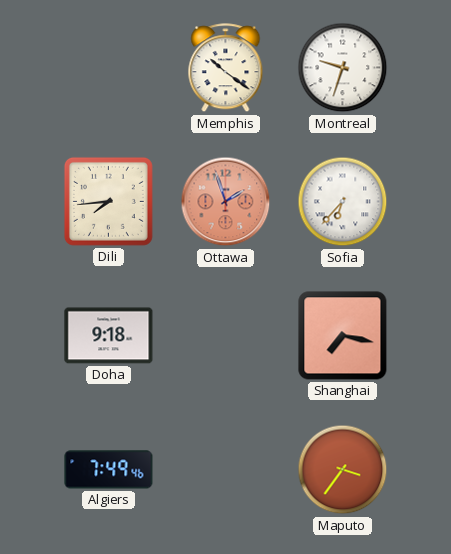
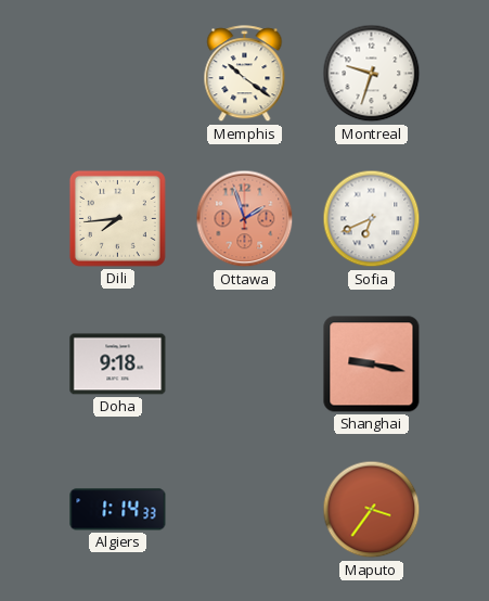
Sofia: 6:37 -> 6:41 (372, 219)
Shanghai: 7:17 -> 9:17 (372, 365)
Algiers: 7:49 -> 1:14 (118, 510)
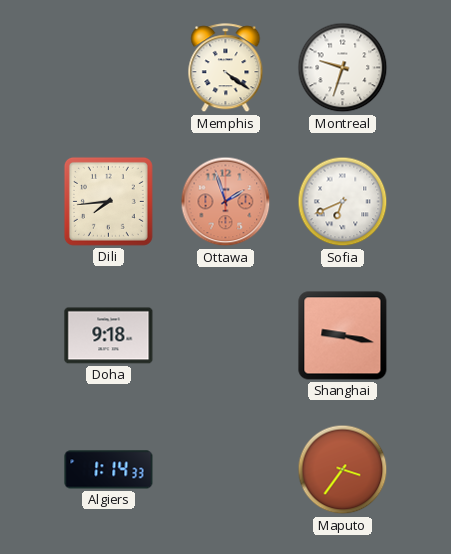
Memphis: 10:21 -> 4:21 (226, 68)
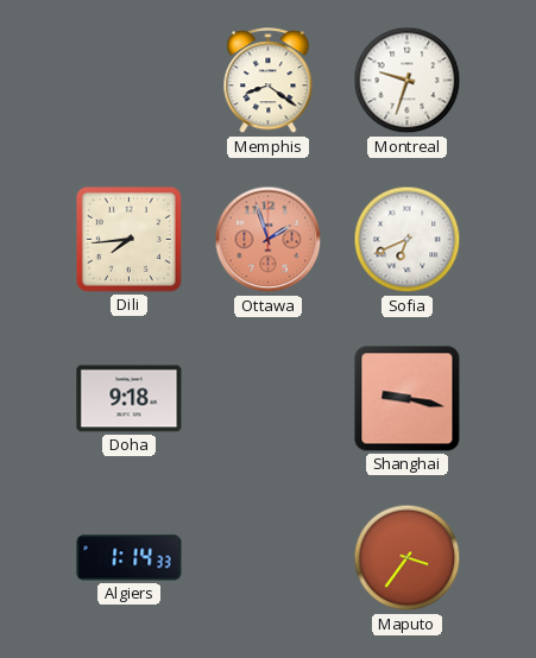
Memphis: 4:21 -> 8:21 (269, 81)
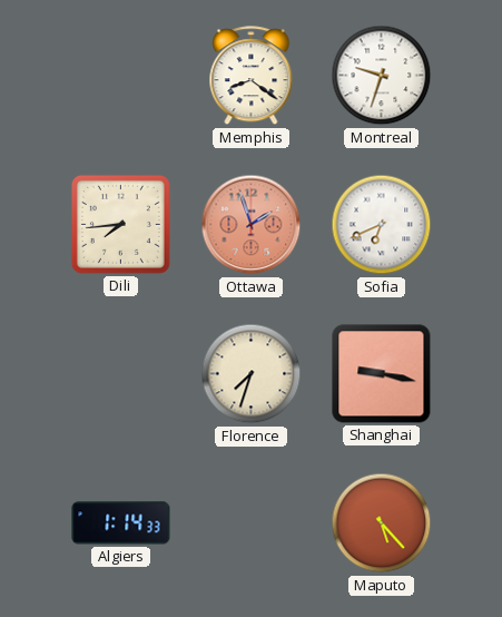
Doha: 9:18 -> none (130, 399)
Florence: none -> 7:33 (252, 374)
Maputo: 3:36 -> 5:23 (382, 523)
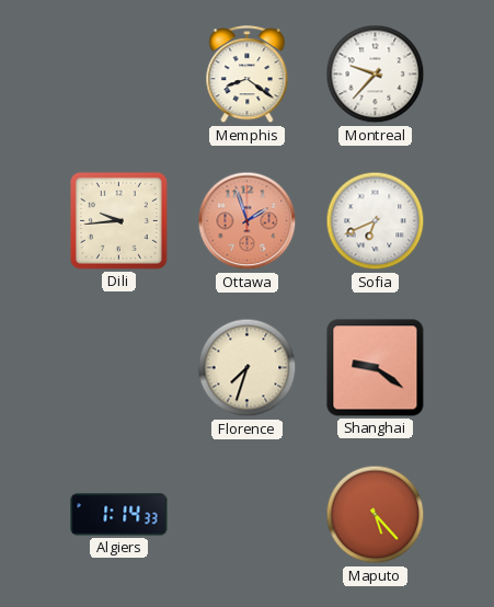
Montreal: 9:33 -> 9:37 (376, 75)
Dili: 7:44 -> 9:44 (118, 220)
Shanghai: 9:17 -> 9:21 (376, 368)
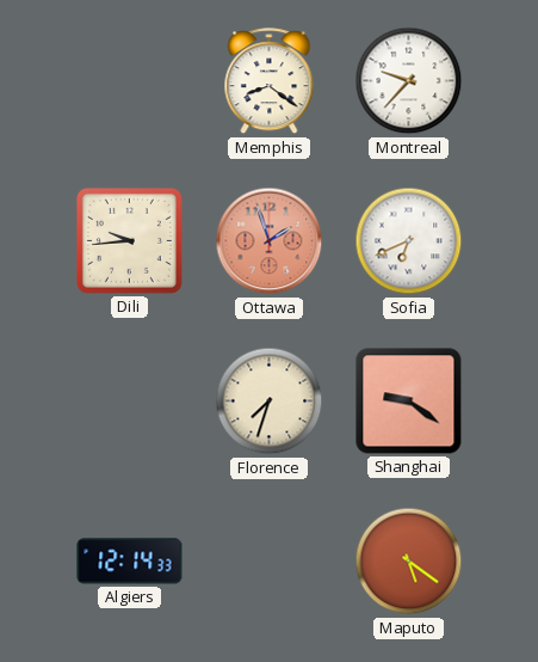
Algiers: 1:14 -> 12:14 (130, 562)
Maputo: 5:23 -> 5:21 (409, 562)
